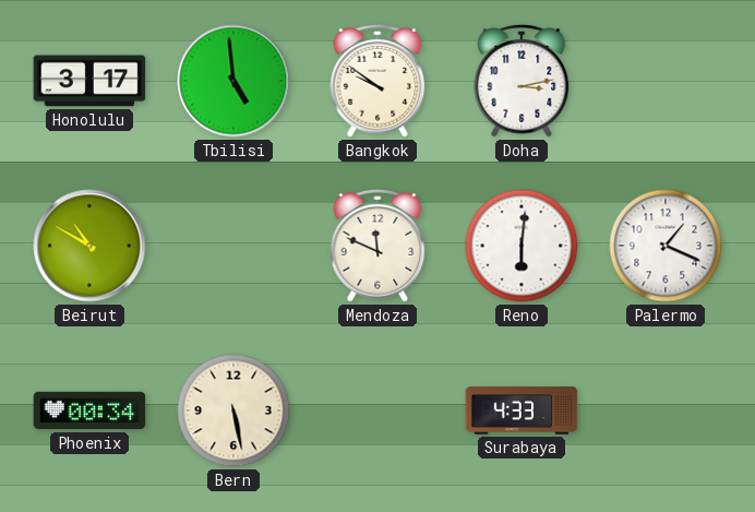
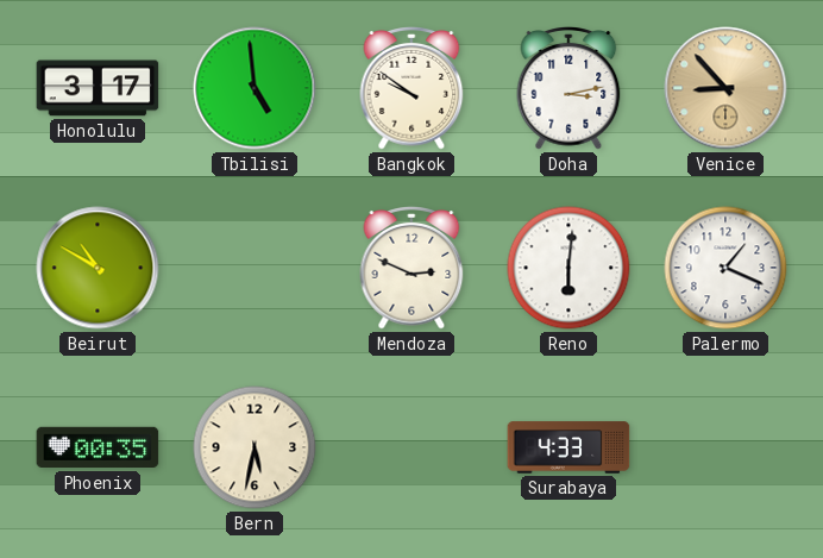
Venice: none -> 8:53 (725, 88)
Mendoza: 11:49 -> 2:49 (411, 269)
Phoenix: 00:34 -> 00:35 (98, 447)
Bern: 5:28 -> 5:32 (255, 447)
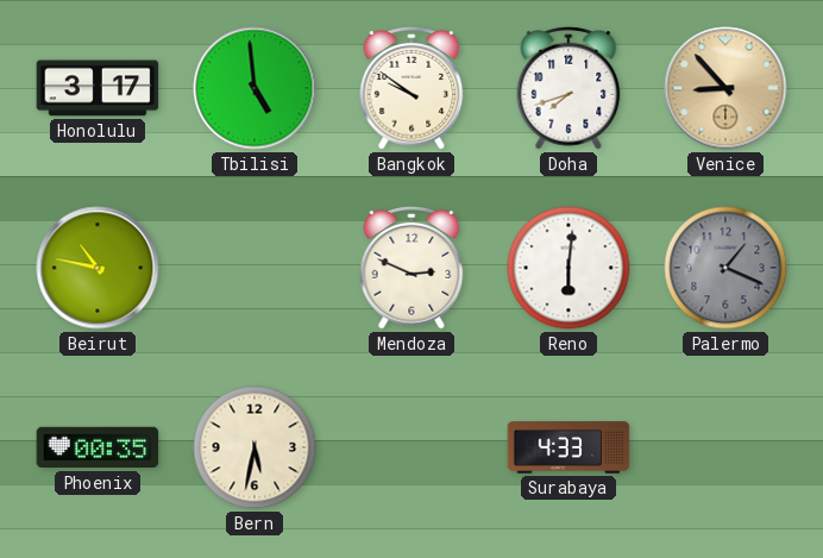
Doha: 3:13 -> 7:42 (568, 89)
Beirut: 10:50 -> 10:47 (98, 268)
Palermo dial: white -> grey (725, 268)
